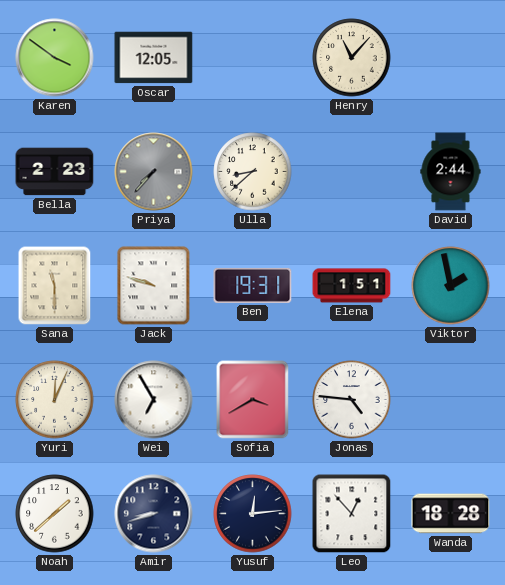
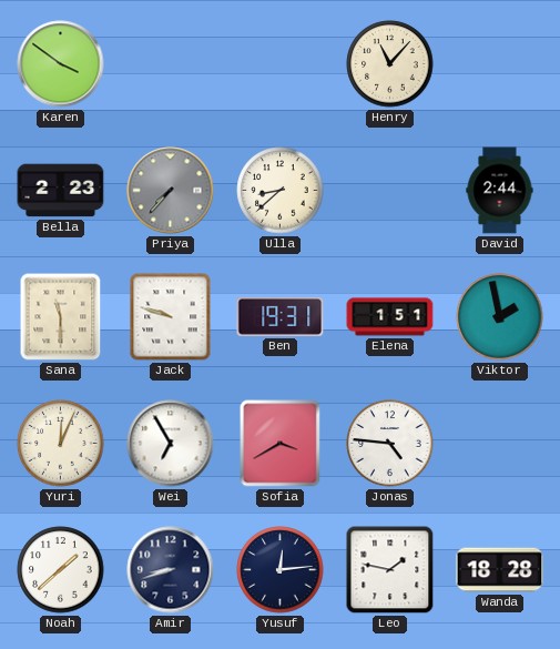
Oscar: 12:05 -> none (154, 58)
Leo: 12:53 -> 1:47 (390, 570)
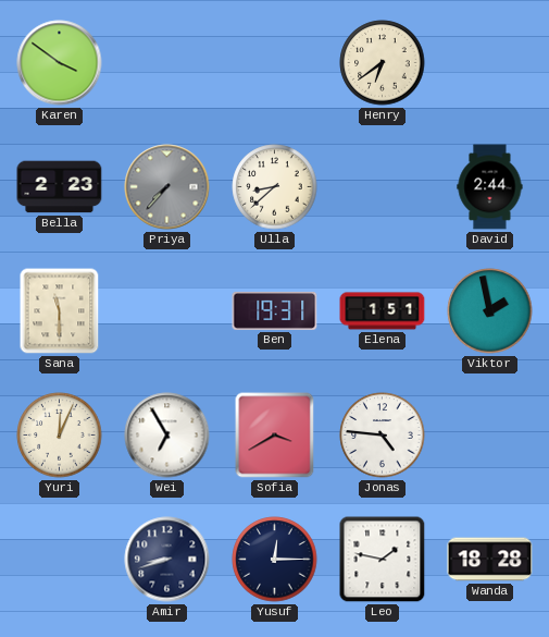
Henry: 11:07 -> 6:39 (383, 63)
Jack: 9:48 -> none (171, 317)
Noah: 1:38 -> none (61, 570)
Yusuf: 12:14 -> 12:15 (275, 560)
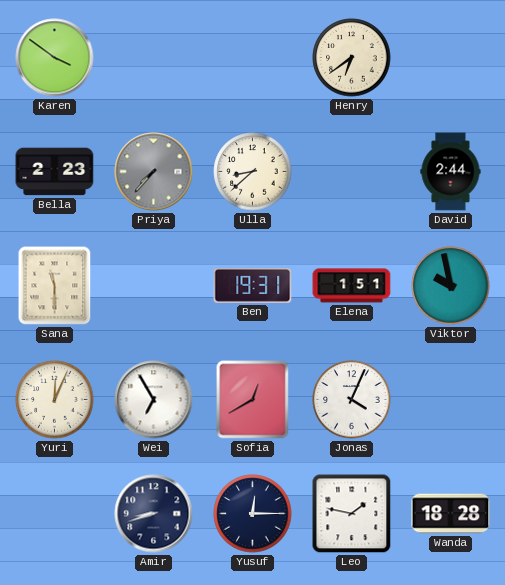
Viktor: 1:58 -> 9:58 (451, 286)
Sofia: 3:40 -> 12:40 (253, 400)
Jonas: 4:46 -> 4:04 (352, 400)
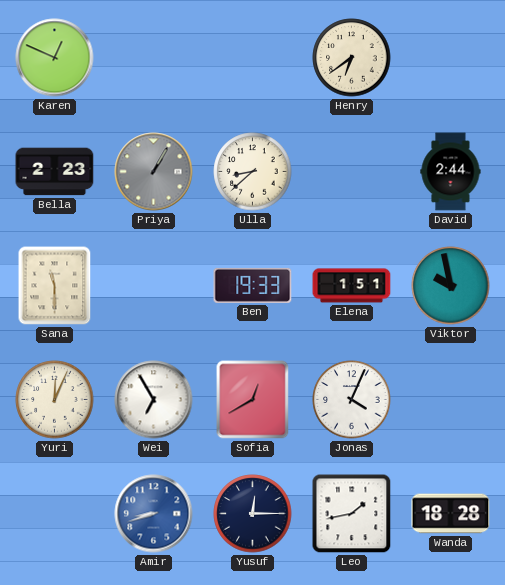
Karen: 3:51 -> 12:49 (55, 58)
Priya: 7:37 -> 1:05 (154, 172)
Ben: 19:31 -> 19:33 (253, 285)
Amir dial: navy -> blue (154, 514)
Leo: 1:47 -> 1:43 (352, 514)
